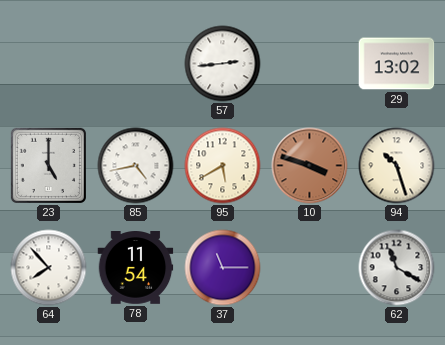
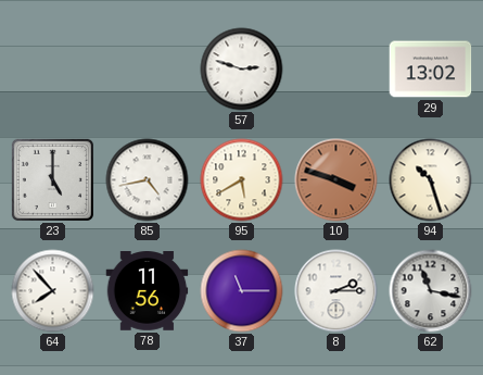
57: 2:44 -> 2:48 (242, 70)
78: 11:54 -> 11:56 (148, 291)
8: none -> 2:15 (336, 291)
62: 11:20 -> 11:17 (431, 291)
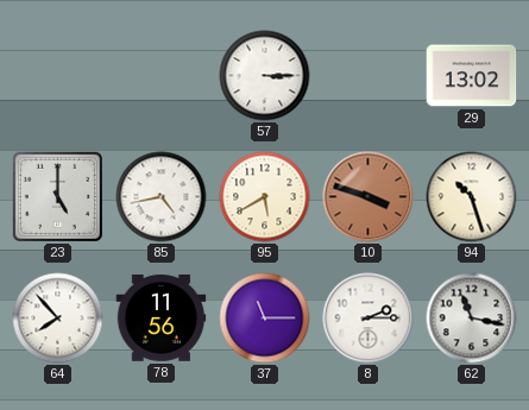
57: 2:48 -> 3:15 (265, 76)
